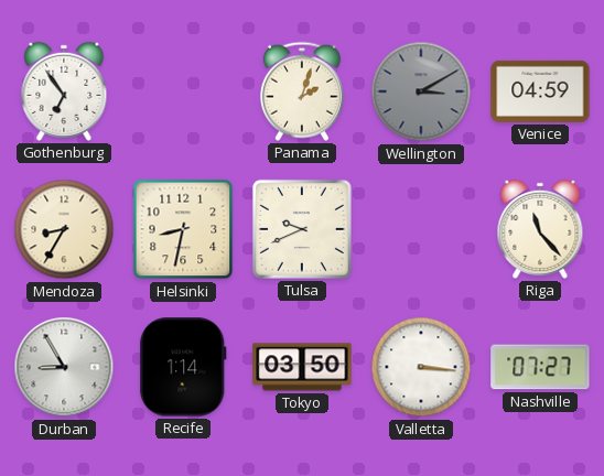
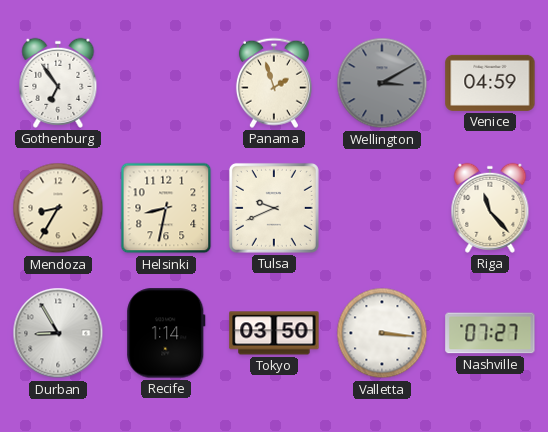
Panama: 2:03 -> 1:57 (274, 83)
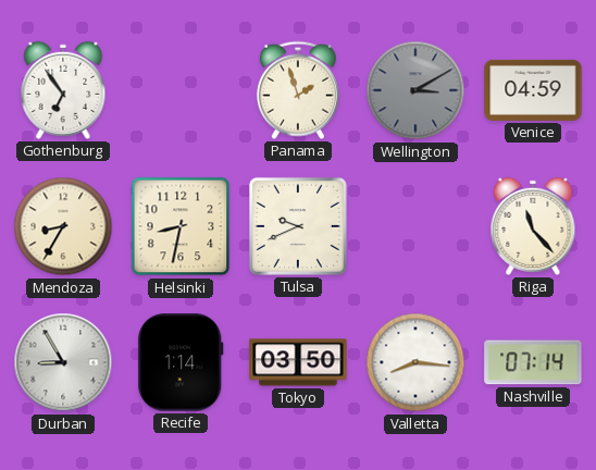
Valletta: 3:16 -> 8:16 (415, 362)
Nashville: 07:27 -> 07:14 (533, 362)
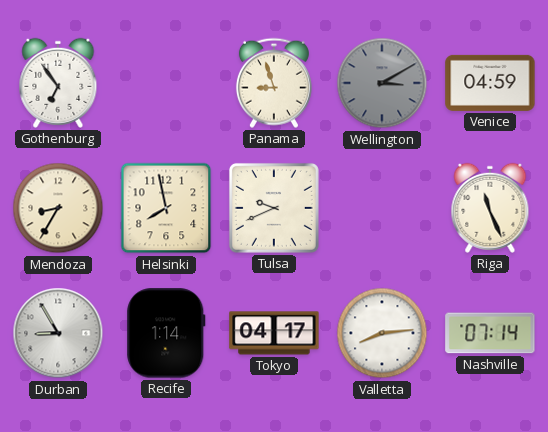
Panama: 1:57 -> 8:57 (274, 83)
Helsinki: 8:32 -> 7:58 (166, 208)
Riga: 11:23 -> 11:26 (490, 208)
Tokyo: 03:50 -> 04:17 (274, 333)
Valletta: 8:16 -> 8:14 (382, 333)
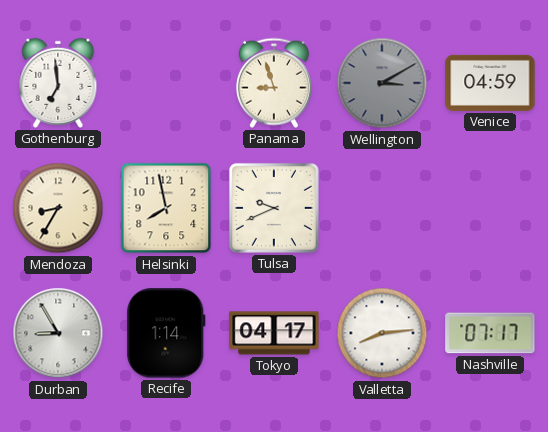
Gothenburg: 6:54 -> 6:59 (58, 83)
Riga: 11:26 -> none (490, 208)
Nashville: 07:14 -> 07:17 (490, 333)
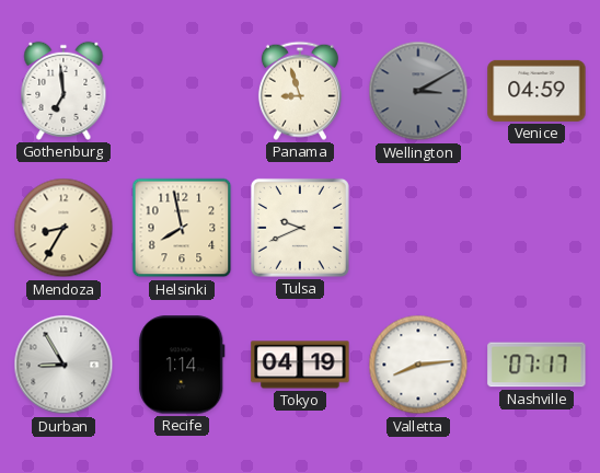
Tokyo: 04:17 -> 04:19 (300, 365)
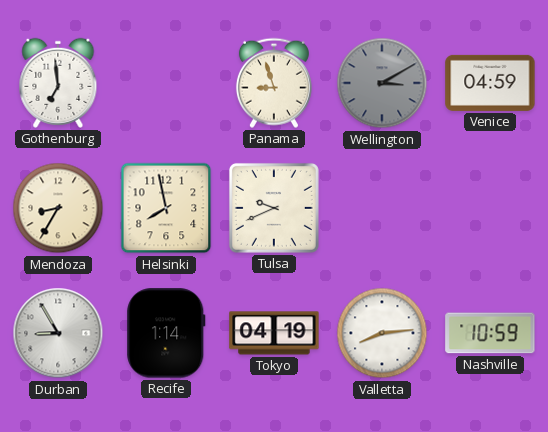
Nashville: 07:17 -> 10:59 (490, 333)
